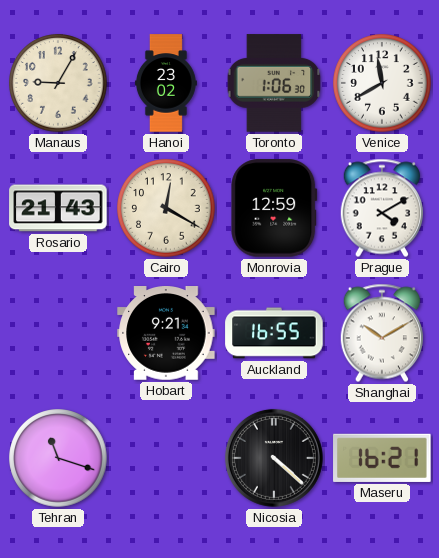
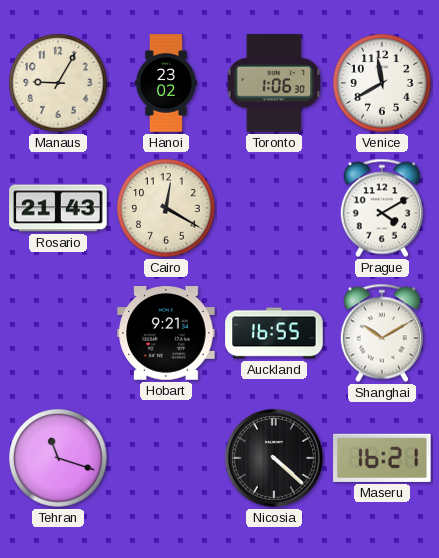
Monrovia: 12:59 -> none (274, 208)
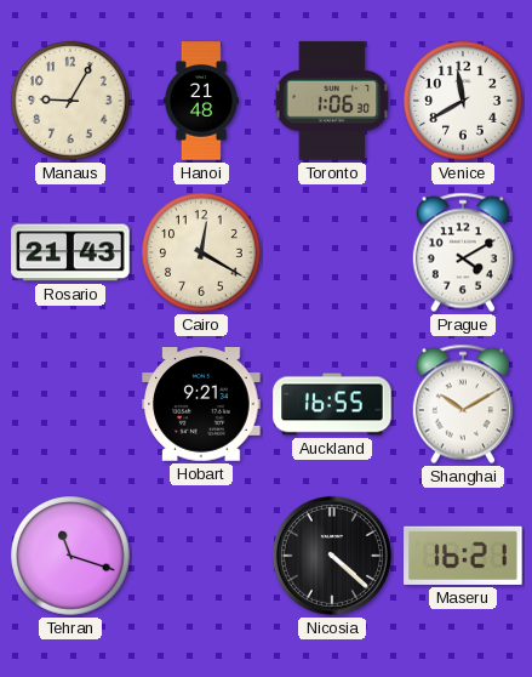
Hanoi: 23:02 -> 21:48 (201, 101)
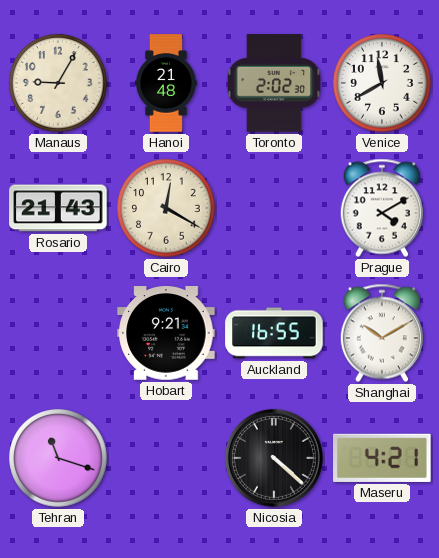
Toronto: 1:06 -> 2:02 (274, 83)
Maseru: 16:21 -> 4:21 (382, 458)
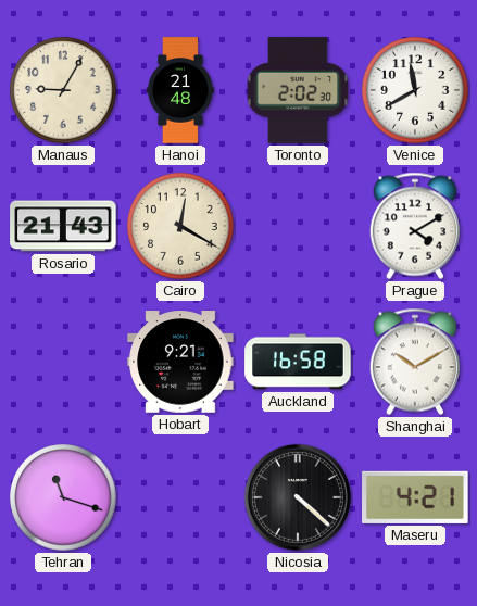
Auckland: 16:55 -> 16:58 (298, 362)
